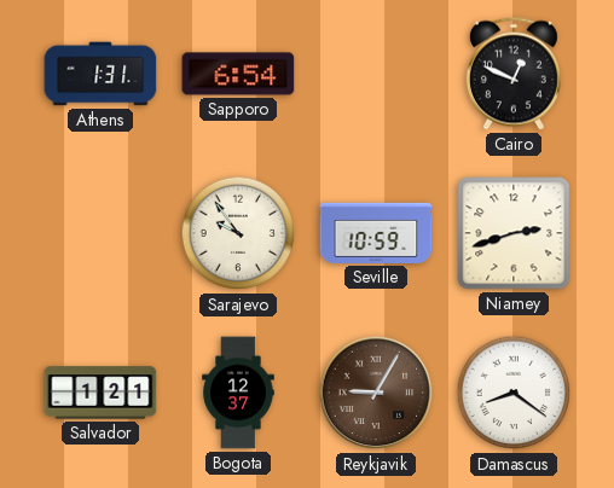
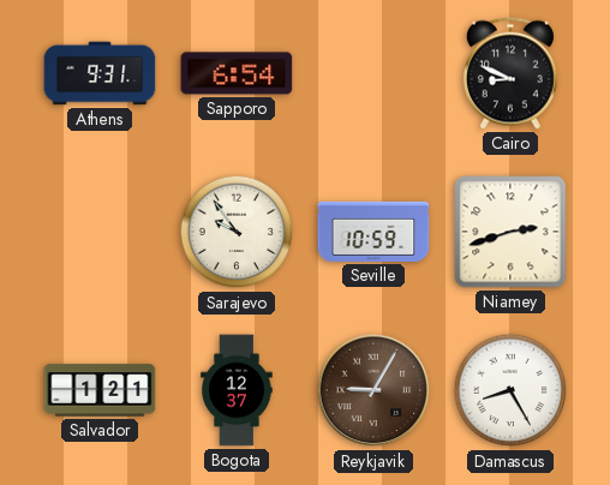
Athens: 1:31 -> 9:31 (100, 73)
Cairo: 12:49 -> 8:49 (510, 73)
Damascus: 8:21 -> 8:25 (510, 390)
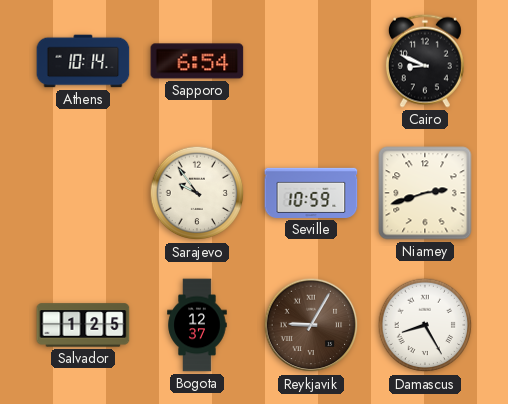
Athens: 9:31 -> 10:14 (83, 61)
Salvador: 1:21 -> 1:25 (83, 325)
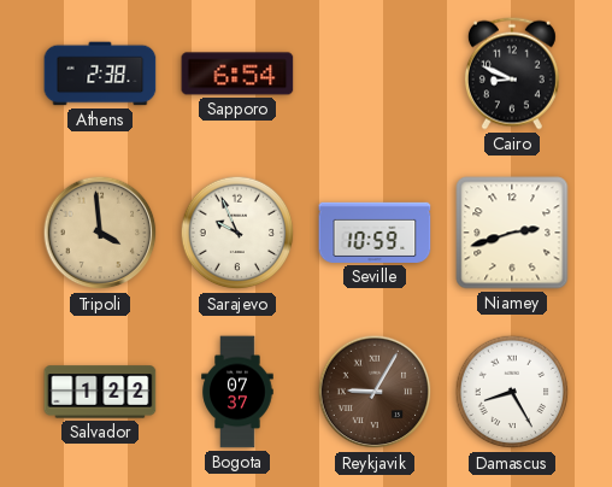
Athens: 10:14 -> 2:38 (100, 74)
Tripoli: none -> 3:59 (100, 233)
Sarajevo: 9:54 -> 9:56 (237, 233)
Salvador: 1:25 -> 1:22 (100, 392)
Bogota: 12:37 -> 07:37 (237, 392)
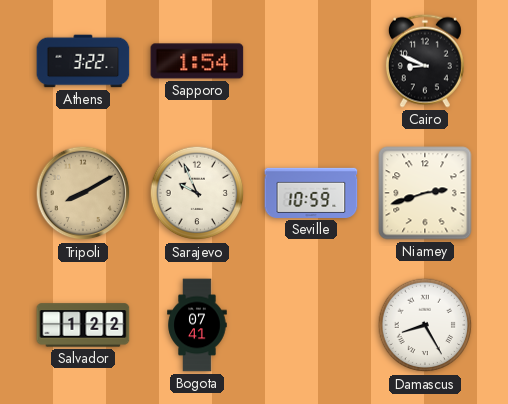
Athens: 2:38 -> 3:22 (83, 61)
Sapporo: 6:54 -> 1:54 (197, 61)
Tripoli: 3:59 -> 8:10 (83, 193)
Bogota: 07:37 -> 07:41 (197, 325)
Reykjavik: 9:05 -> none (375, 392)
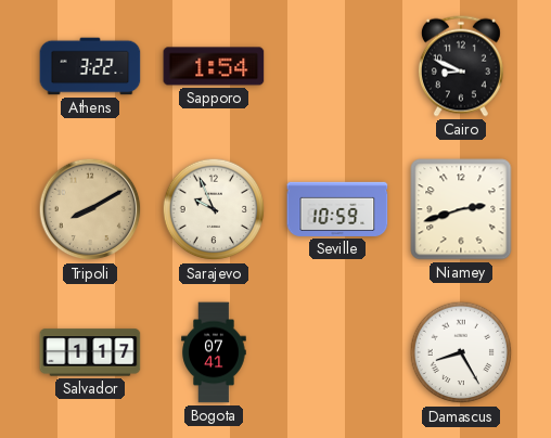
Salvador: 1:22 -> 1:17 (90, 352)
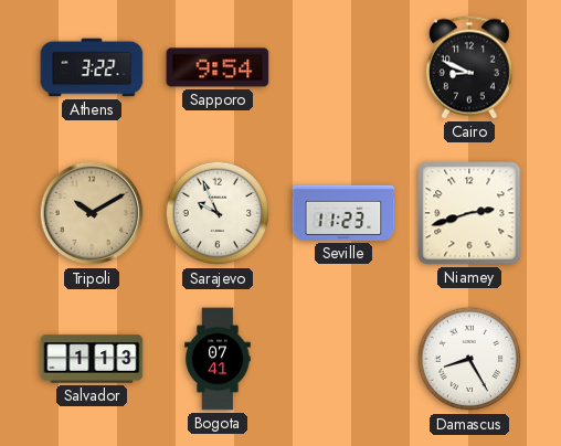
Sapporo: 1:54 -> 9:54 (218, 67)
Tripoli: 8:10 -> 10:10 (92, 213)
Seville: 10:59 -> 11:23 (343, 213)
Salvador: 1:17 -> 1:13 (92, 359)
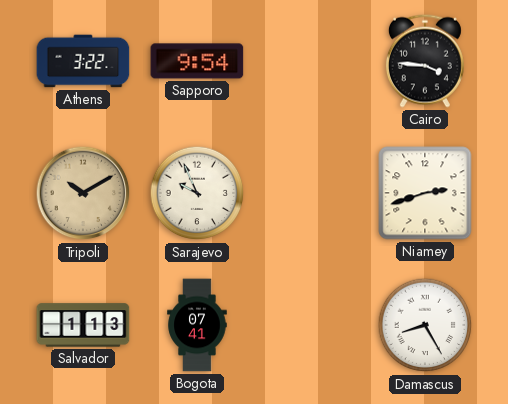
Cairo: 8:49 -> 3:46 (425, 61)
Seville: 11:23 -> none (343, 213)
